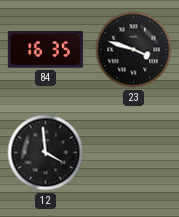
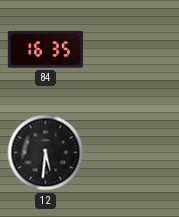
23: 3:48 -> none (134, 50)
12: 3:59 -> 5:31 (46, 153)
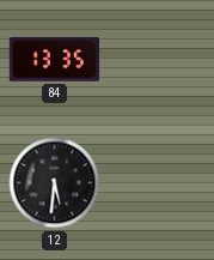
84: 16:35 -> 13:35 (54, 60)
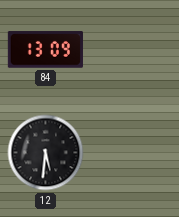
84: 13:35 -> 13:09 (45, 50)
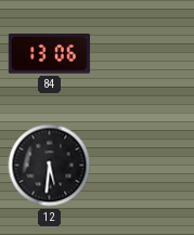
84: 13:09 -> 13:06 (49, 54)
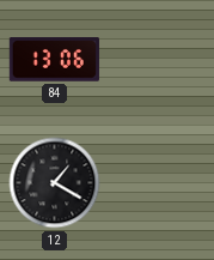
12: 5:31 -> 1:20 (55, 183)
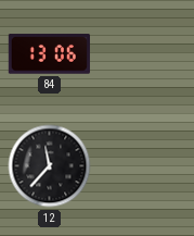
12: 1:20 -> 11:37 (50, 166)
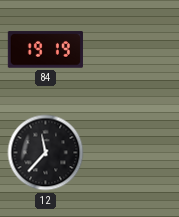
84: 13:06 -> 19:19 (45, 50)
